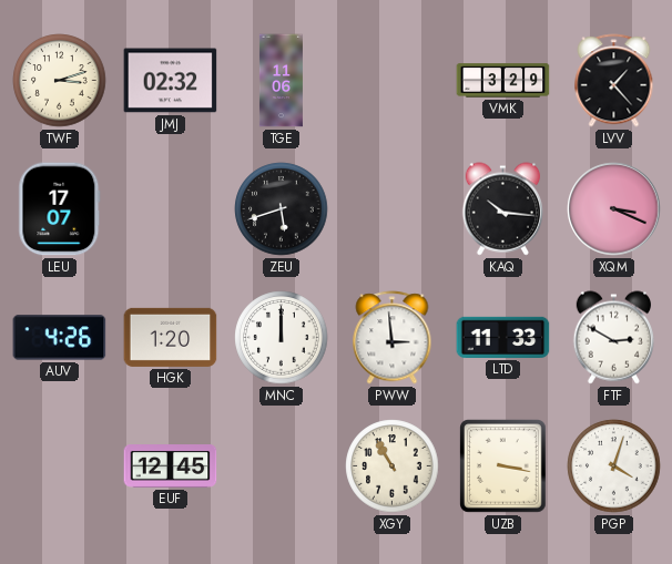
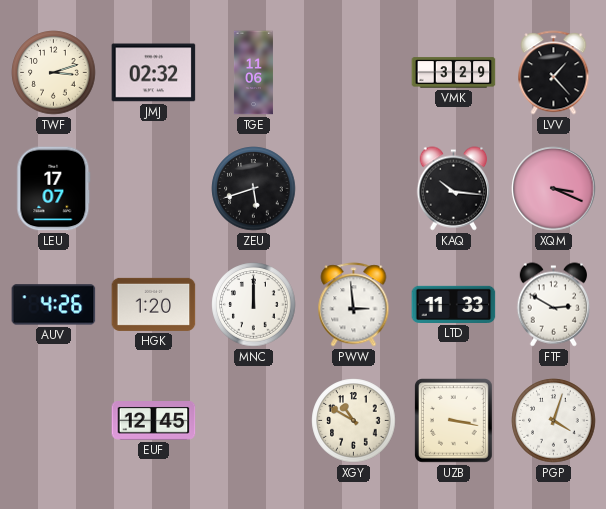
XGY: 10:55 -> 10:50 (354, 421)
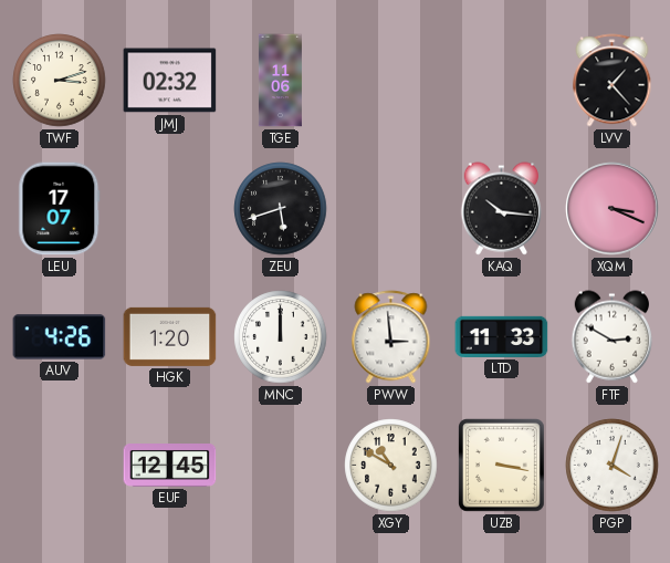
VMK: 3:29 -> none (454, 73)
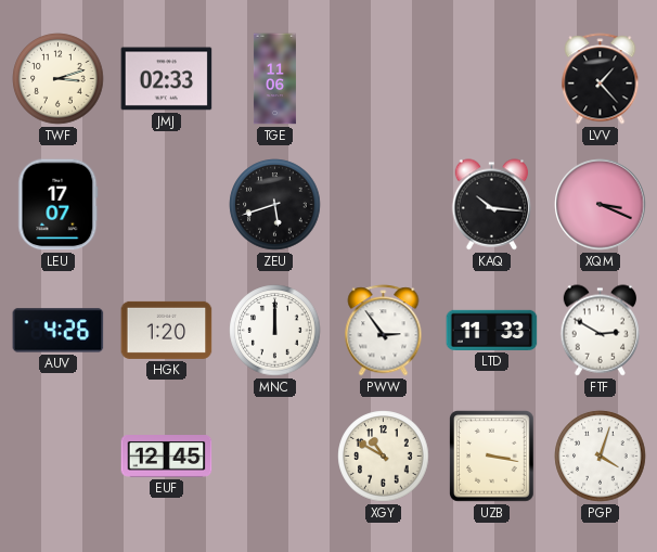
JMJ: 02:32 -> 02:33 (167, 79)
PWW: 2:59 -> 2:54 (384, 331)
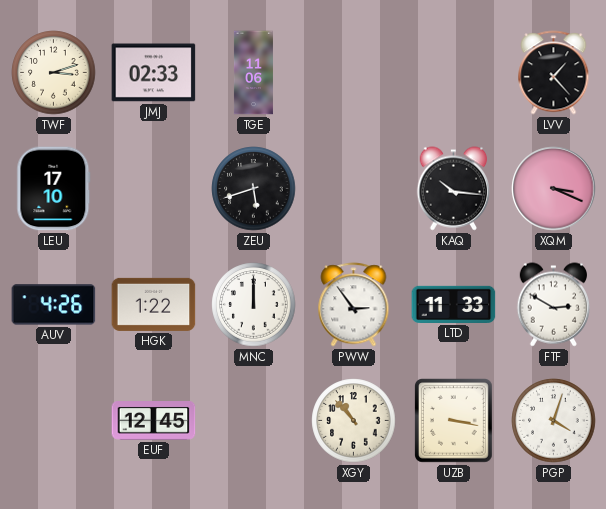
LEU: 17:07 -> 17:10 (54, 189)
HGK: 1:20 -> 1:22 (154, 304)
XGY: 10:50 -> 10:53 (354, 421)
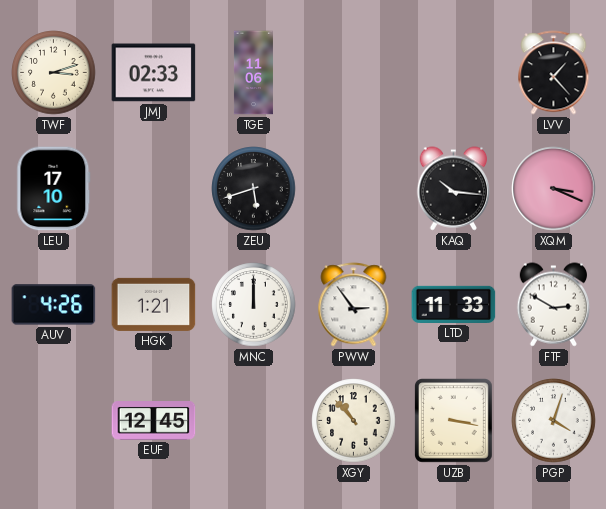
HGK: 1:22 -> 1:21 (154, 304)
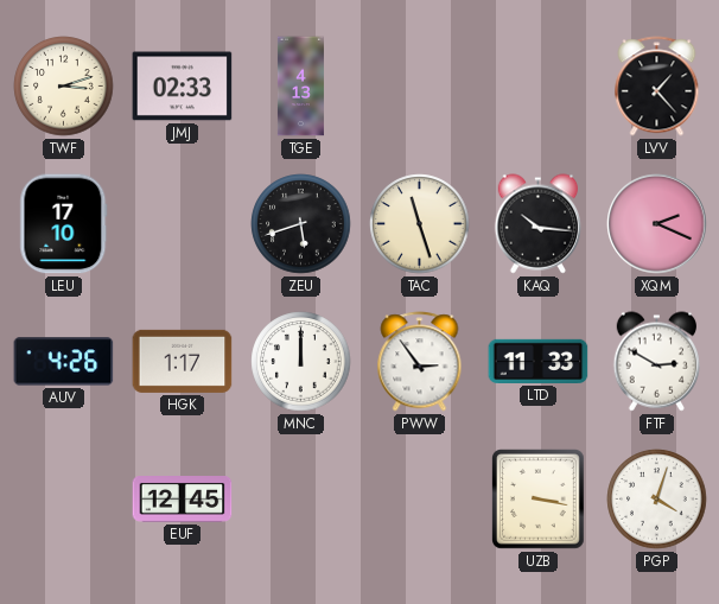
TGE: 11:06 -> 4:13 (300, 87)
TAC: none -> 11:27 (420, 224)
XQM: 3:19 -> 2:19 (657, 224)
HGK: 1:21 -> 1:17 (183, 361)
XGY: 10:53 -> none (354, 421)
